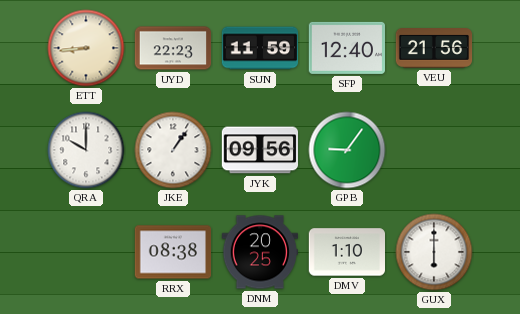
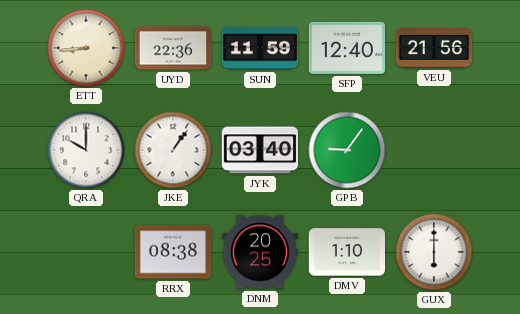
UYD: 22:23 -> 22:36 (173, 48)
JYK: 09:56 -> 03:40 (259, 150)
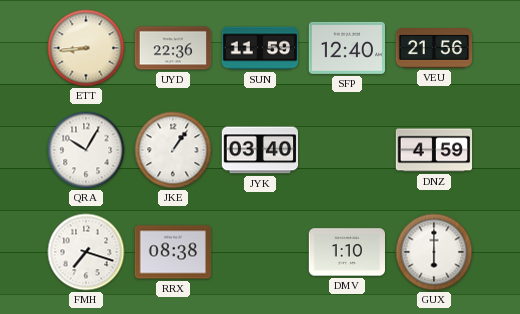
QRA: 10:00 -> 10:05 (86, 150)
GPB: 9:06 -> none (347, 150)
DNZ: none -> 4:59 (434, 150)
FMH: none -> 7:18 (86, 252)
DNM: 20:25 -> none (259, 252)
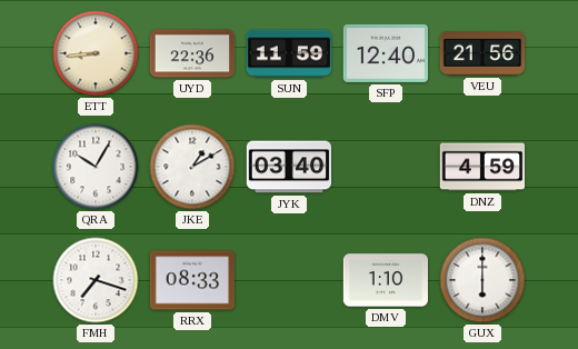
JKE: 1:06 -> 1:10 (192, 167)
RRX: 08:38 -> 08:33 (191, 280)
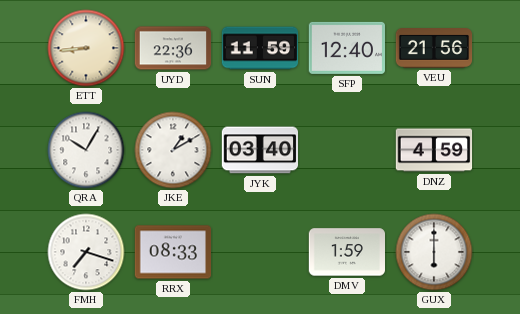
DMV: 1:10 -> 1:59 (346, 252)
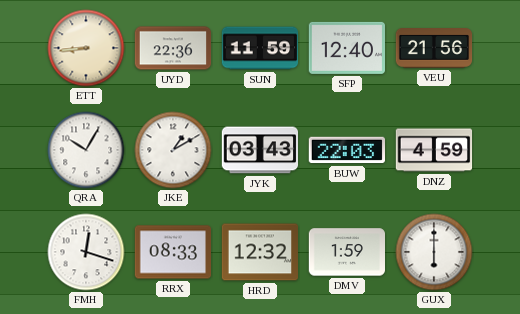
JYK: 03:40 -> 03:43 (259, 150)
BUW: none -> 22:03 (346, 150)
FMH: 7:18 -> 12:18 (86, 252)
HRD: none -> 12:32 (259, 252)
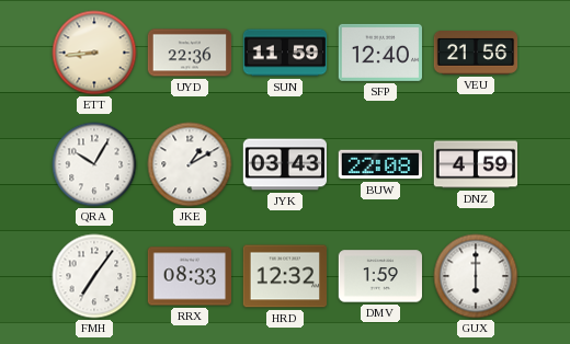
BUW: 22:03 -> 22:08 (379, 164)
FMH: 12:18 -> 7:06 (94, 276)
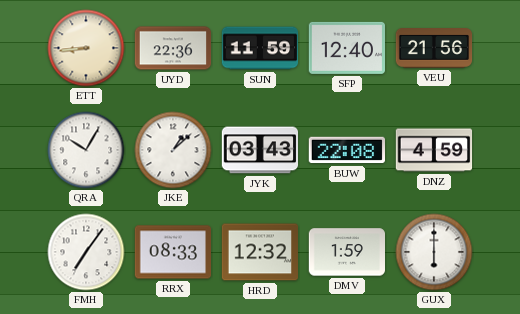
JKE: 1:10 -> 1:08 (173, 150)
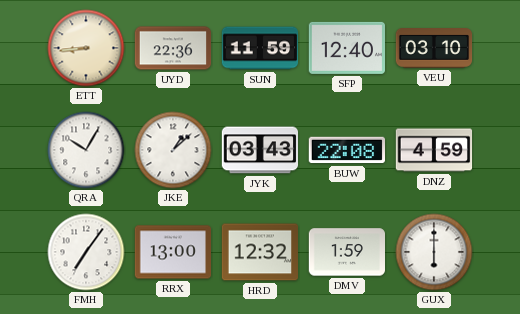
VEU: 21:56 -> 03:10 (434, 49)
RRX: 08:33 -> 13:00 (172, 252)
